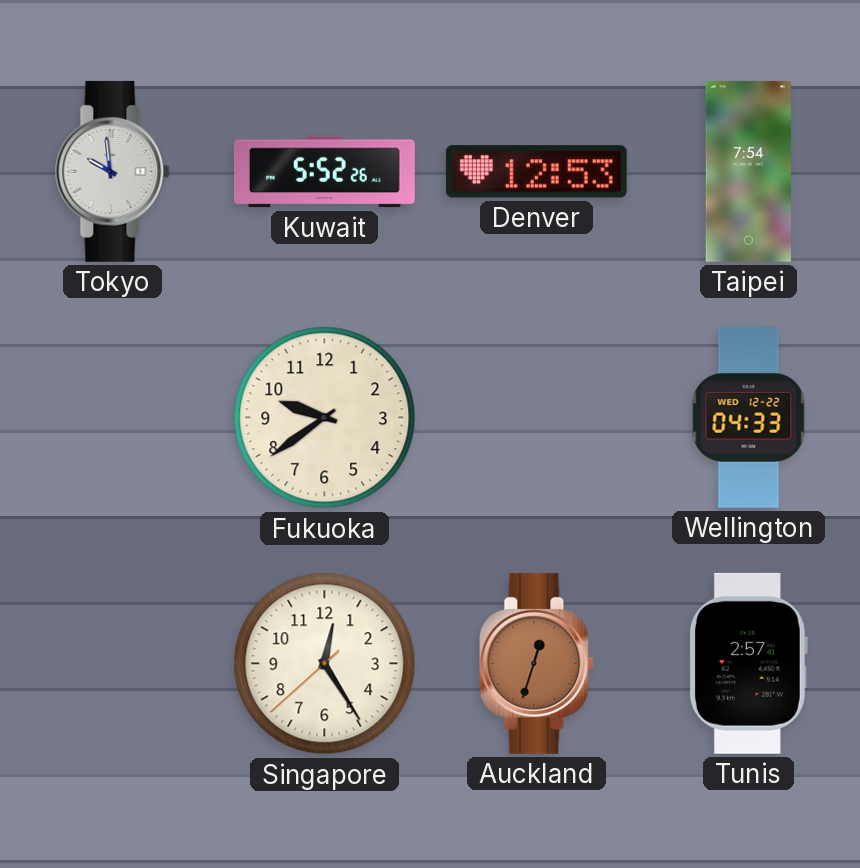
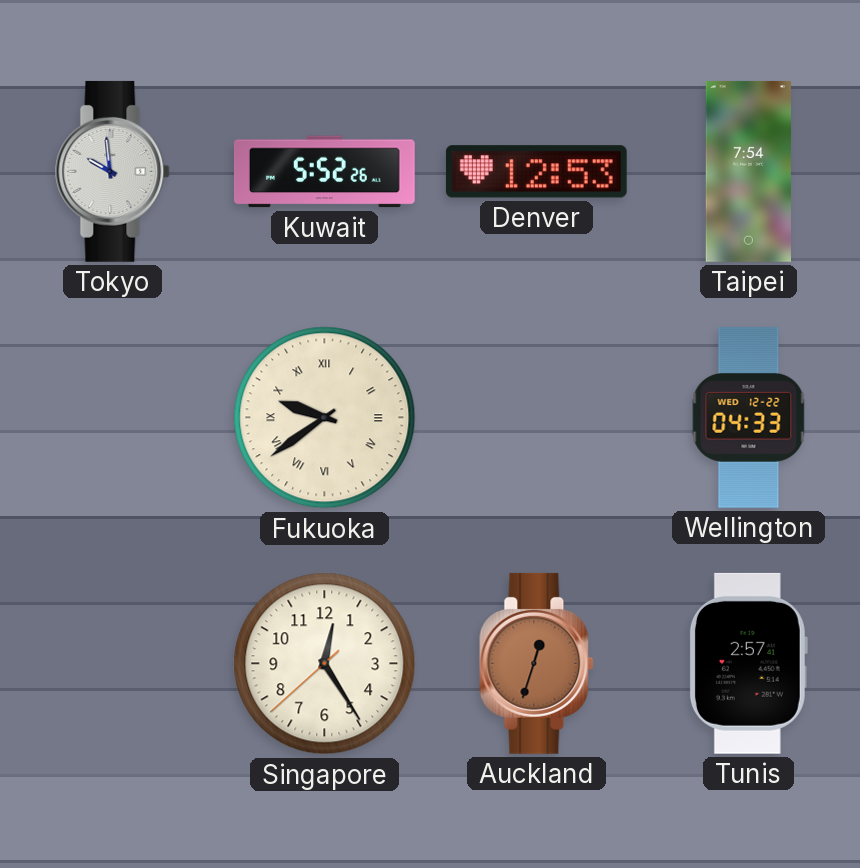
Fukuoka numerals: Arabic -> Roman (325, 418)
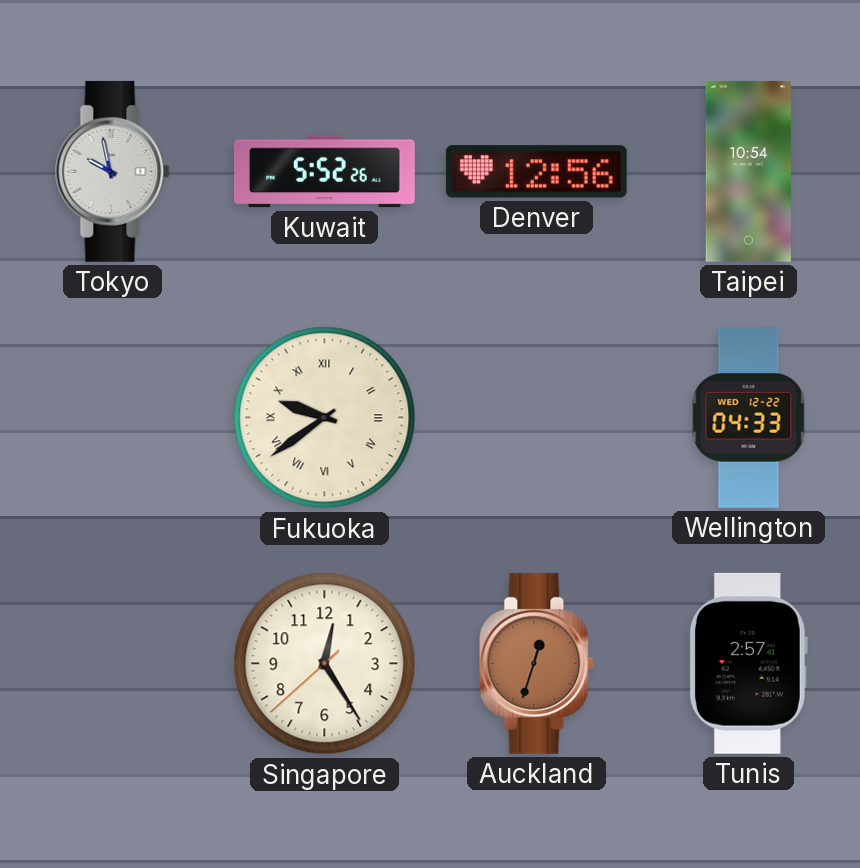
Tokyo: 9:59 -> 9:58 (113, 171)
Denver: 12:53 -> 12:56 (536, 172)
Taipei: 7:54 -> 10:54 (748, 171)
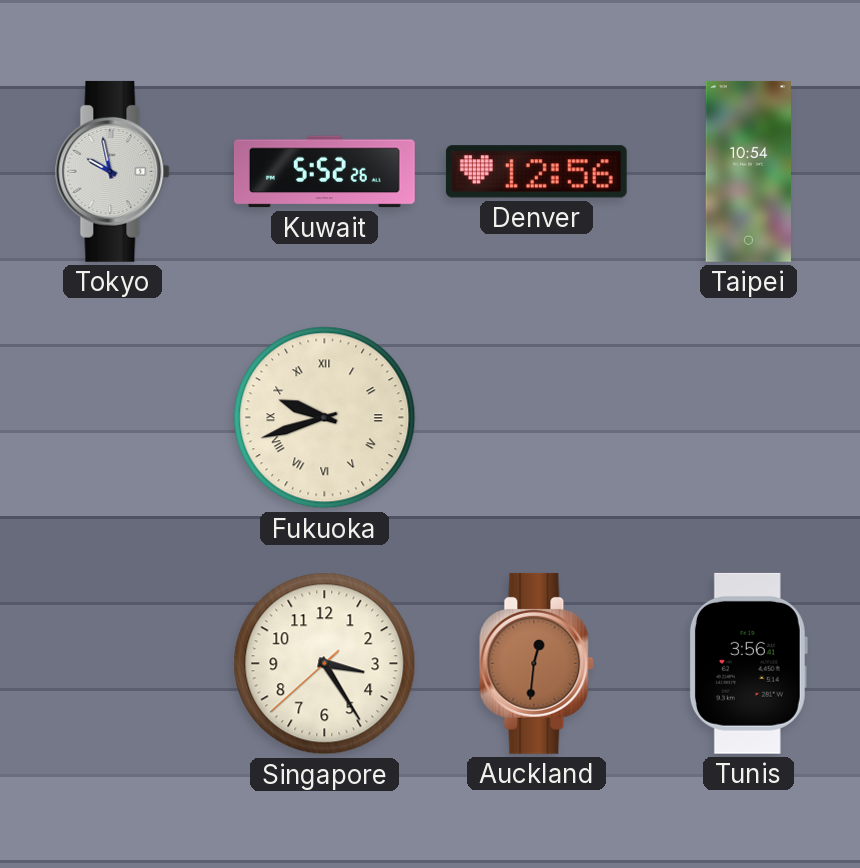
Fukuoka: 9:39 -> 9:42 (325, 418)
Wellington: 04:33 -> none (749, 417)
Singapore: 12:24 -> 3:24 (325, 664)
Auckland: 12:33 -> 12:31 (537, 663)
Tunis: 2:57 -> 3:56 (748, 663)
